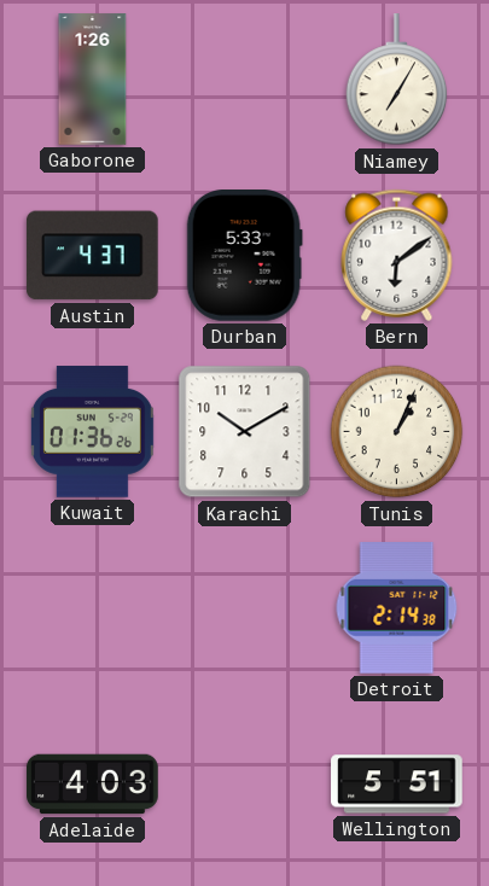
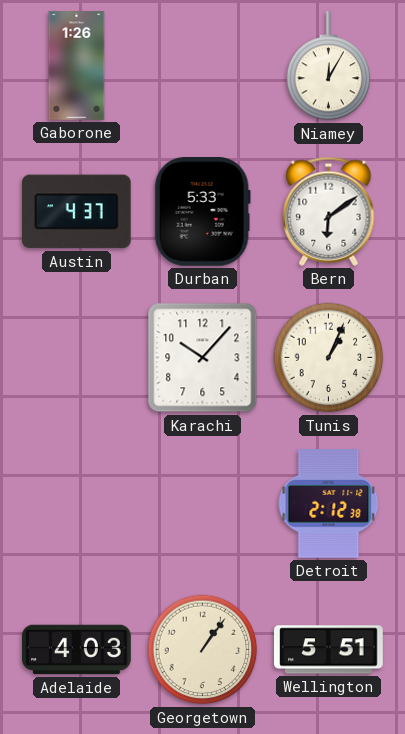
Niamey: 7:05 -> 12:05 (329, 66)
Kuwait: 01:36 -> none (92, 432)
Karachi: 10:10 -> 10:07 (203, 358)
Detroit: 2:14 -> 2:12 (329, 504)
Georgetown: none -> 1:06 (203, 650)
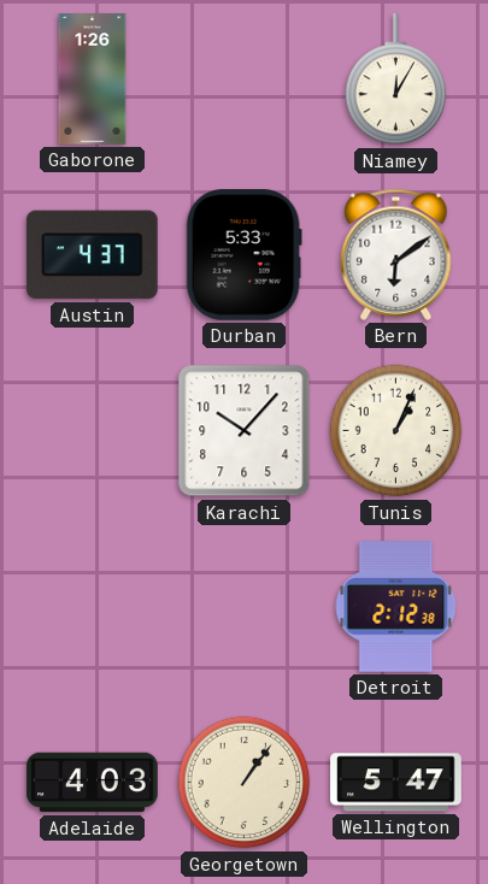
Wellington: 5:51 -> 5:47 (396, 783)
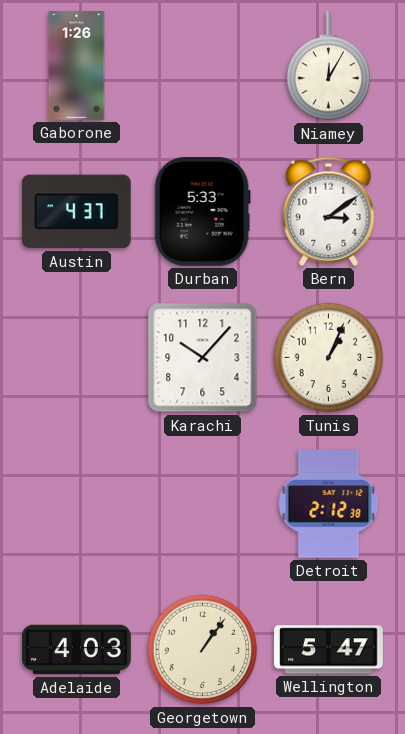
Bern: 6:09 -> 3:09 (329, 211)
